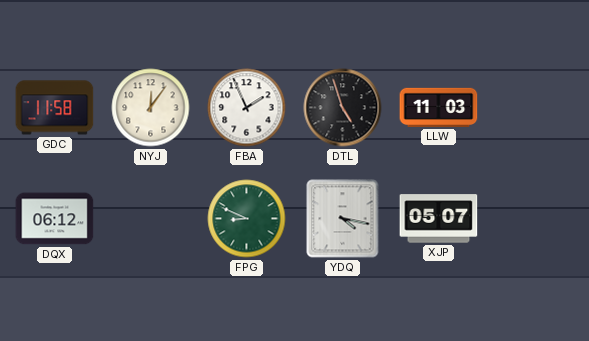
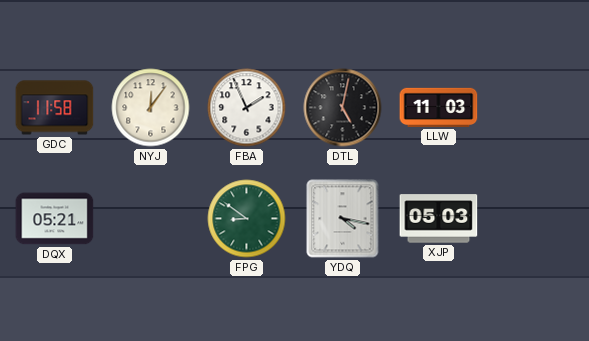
DTL: 4:57 -> 5:02 (343, 108)
DQX: 06:12 -> 05:21 (55, 219)
FPG: 8:49 -> 8:51 (247, 219)
XJP: 05:07 -> 05:03 (439, 219)
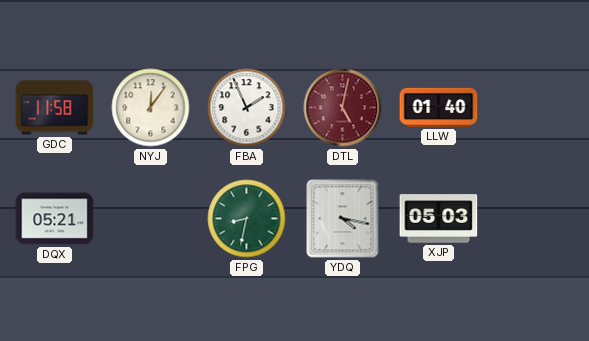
DTL dial: black -> burgundy (343, 108)
LLW: 11:03 -> 01:40 (439, 107)
FPG: 8:51 -> 8:32 (247, 219)
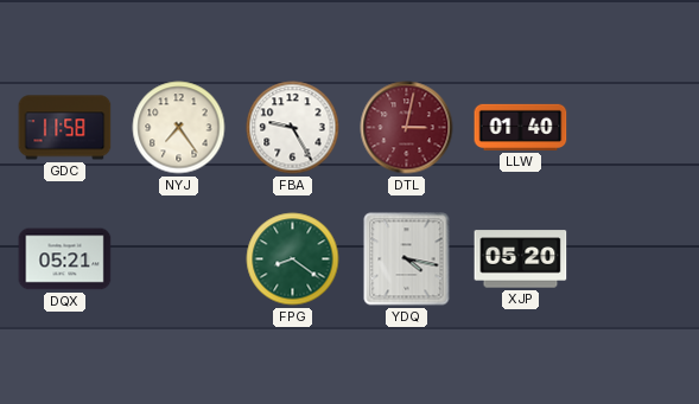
NYJ: 12:06 -> 7:24 (179, 128)
FBA: 1:56 -> 9:25 (293, 128)
DTL: 5:02 -> 3:02 (407, 128)
FPG: 8:32 -> 8:21 (293, 259)
XJP: 05:03 -> 05:20 (521, 259)
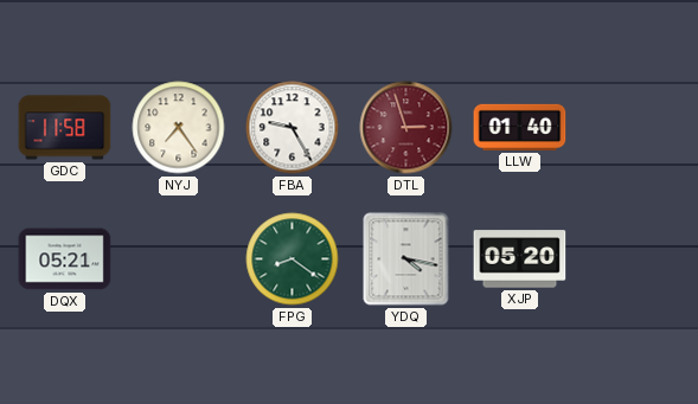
DTL: 3:02 -> 2:57 (406, 128)
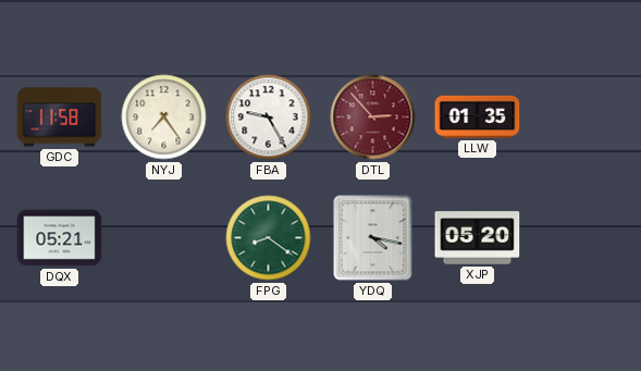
DTL: 2:57 -> 2:53 (373, 118)
LLW: 01:40 -> 01:35 (478, 116)
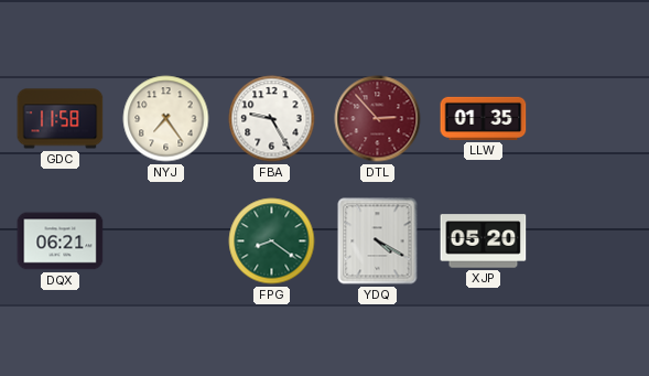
DQX: 05:21 -> 06:21 (61, 241)
YDQ: 4:17 -> 4:20 (378, 241)
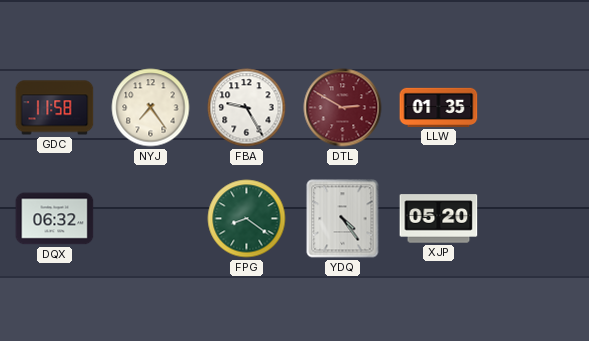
DTL: 2:53 -> 2:50 (343, 108)
DQX: 06:21 -> 06:32 (55, 219)
YDQ: 4:20 -> 4:24 (343, 219)
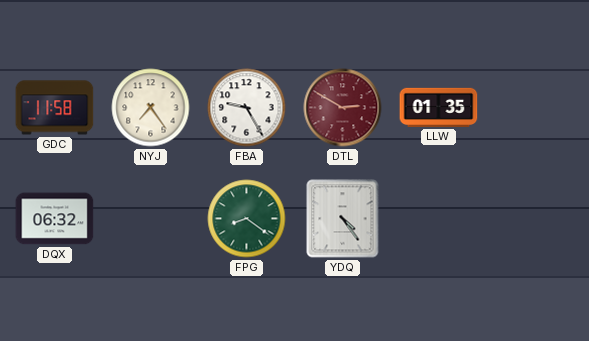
XJP: 05:20 -> none (439, 219)
